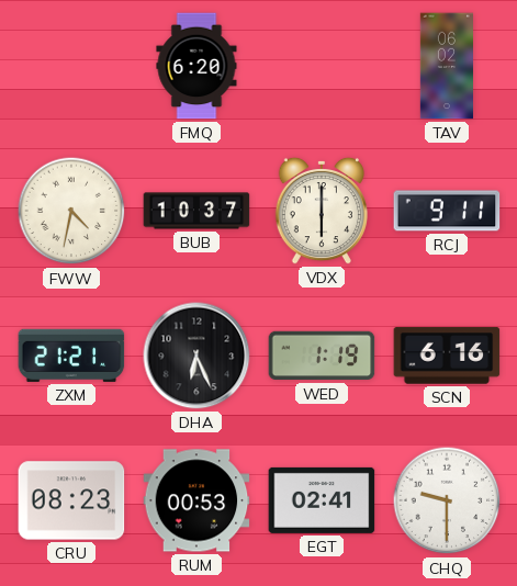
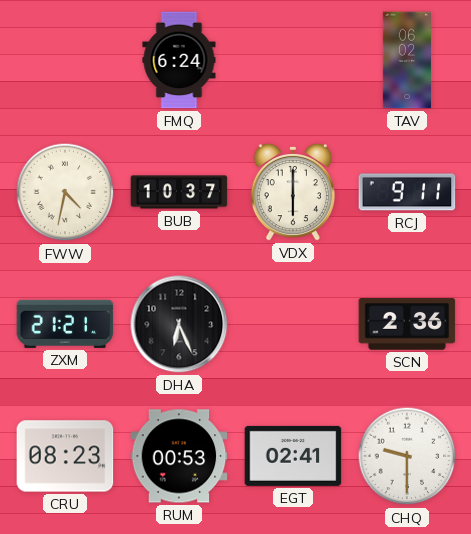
FMQ: 6:20 -> 6:24 (179, 60)
WED: 1:19 -> none (322, 356)
SCN: 6:16 -> 2:36 (407, 324)
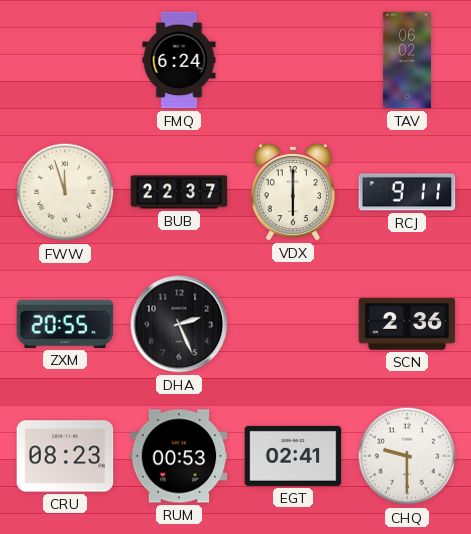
FWW: 4:32 -> 11:57 (65, 192)
BUB: 10:37 -> 22:37 (179, 192)
ZXM: 21:21 -> 20:55 (65, 324)
DHA: 6:26 -> 2:26 (179, 324)
